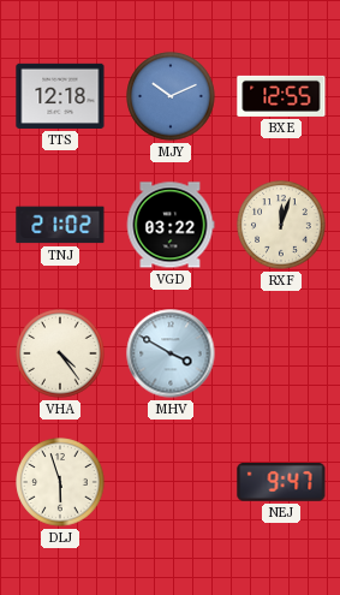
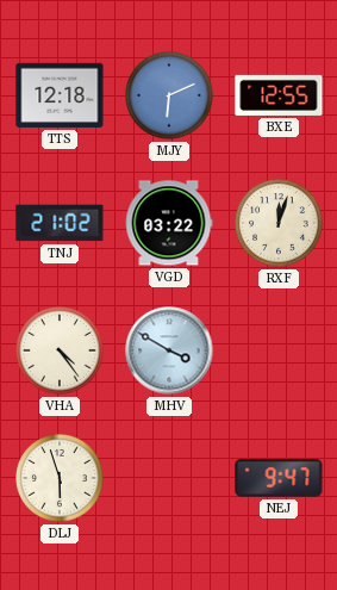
MJY: 10:11 -> 6:11 (169, 95)
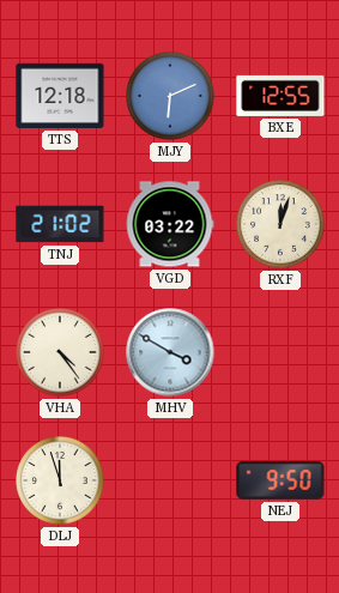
DLJ: 5:57 -> 11:57 (60, 480)
NEJ: 9:47 -> 9:50 (280, 480)
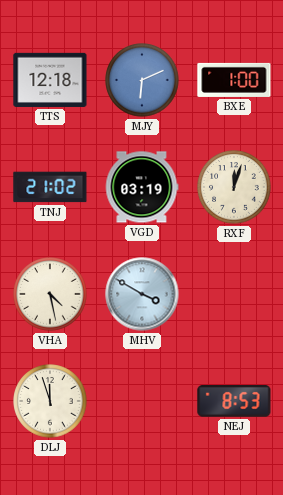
BXE: 12:55 -> 1:00 (234, 80)
VGD: 03:22 -> 03:19 (142, 187)
VHA: 4:24 -> 4:28 (50, 294)
NEJ: 9:50 -> 8:53 (234, 401)
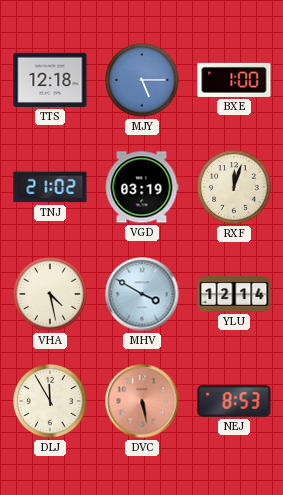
MJY: 6:11 -> 5:15 (142, 80)
YLU: none -> 12:14 (234, 294)
DLJ: 11:57 -> 11:55 (50, 401)
DVC: none -> 5:28 (142, 401)
